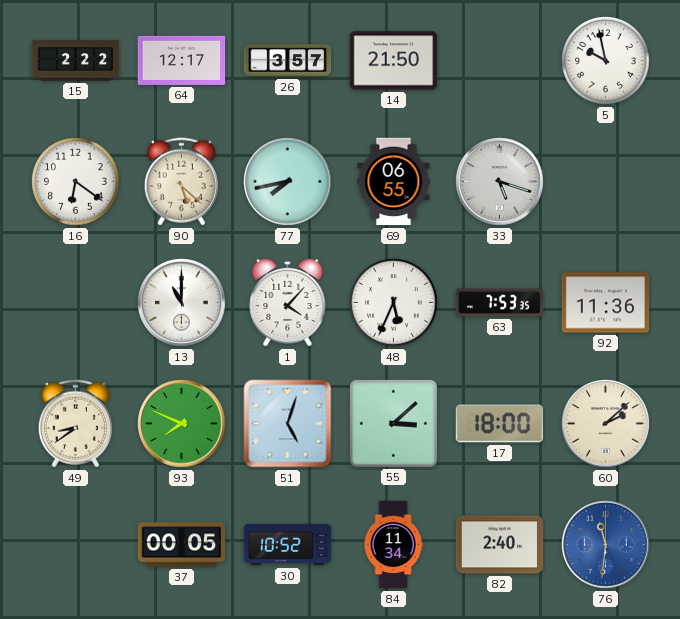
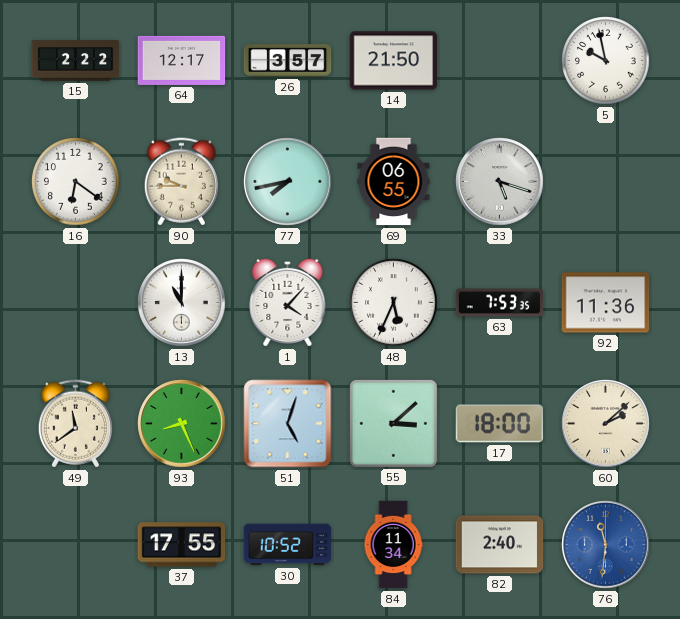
90: 5:22 -> 9:45 (181, 182)
49: 8:39 -> 11:39 (75, 424)
93: 7:49 -> 8:26 (182, 424)
37: 00:05 -> 17:55 (182, 545)
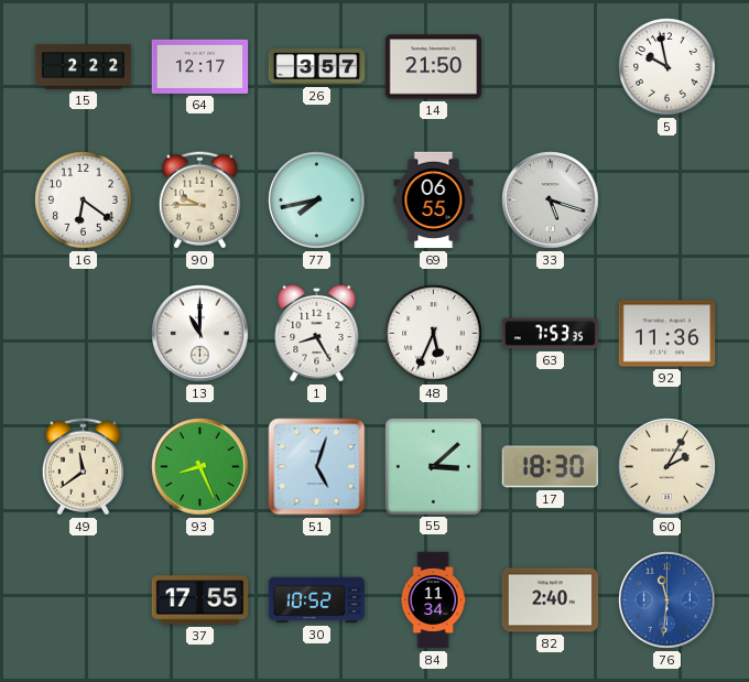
1: 4:07 -> 8:25 (317, 333)
17: 18:00 -> 18:30 (551, 467)
60: 2:08 -> 2:05 (667, 467)
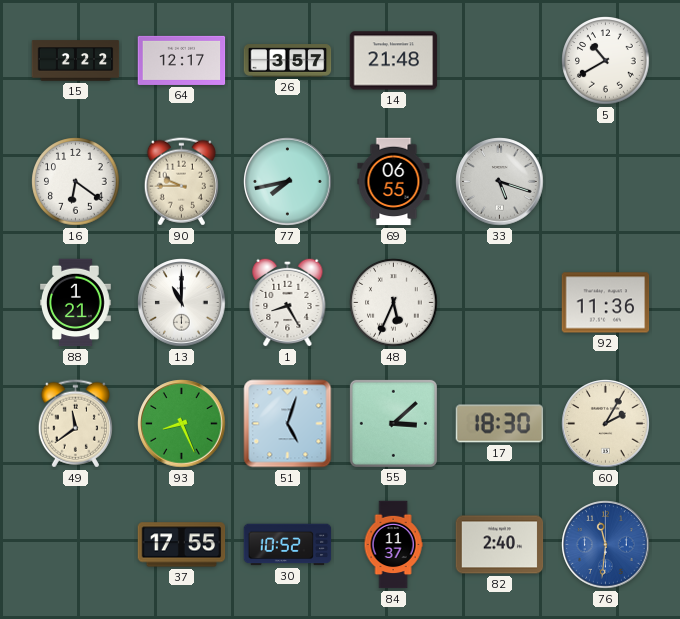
14: 21:50 -> 21:48 (394, 61)
5: 9:58 -> 10:40 (606, 61)
88: none -> 1:21 (76, 303)
63: 7:53 -> none (551, 334)
84: 11:34 -> 11:37 (393, 545)
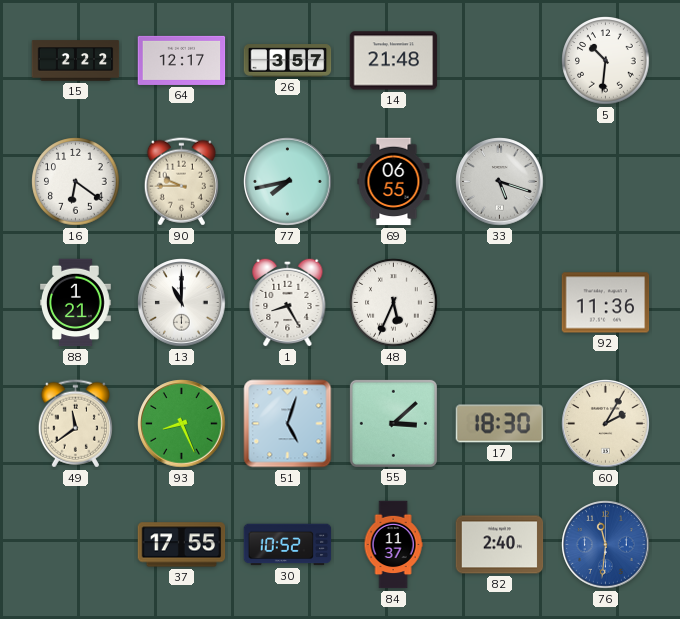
5: 10:40 -> 10:31 (606, 61)
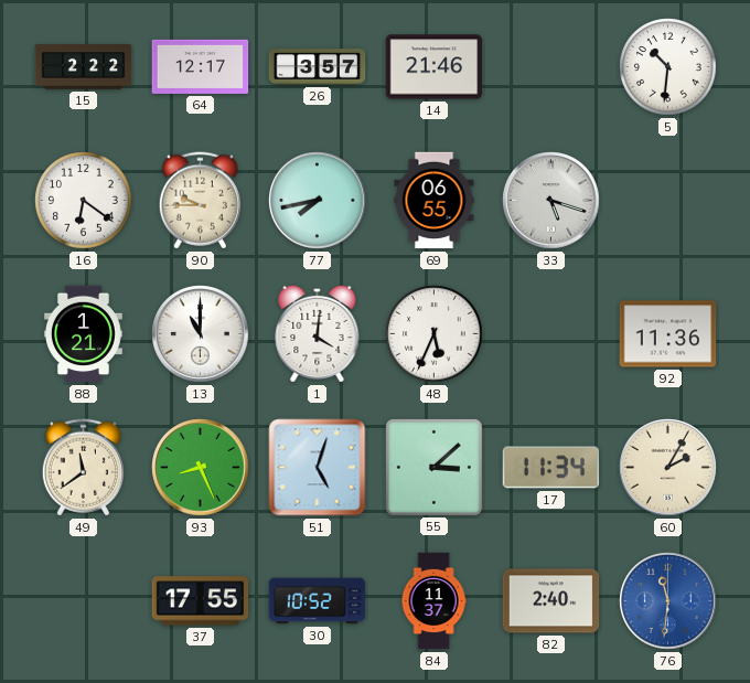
14: 21:48 -> 21:46 (435, 67)
1: 8:25 -> 4:01 (318, 333)
17: 18:30 -> 11:34 (551, 468)
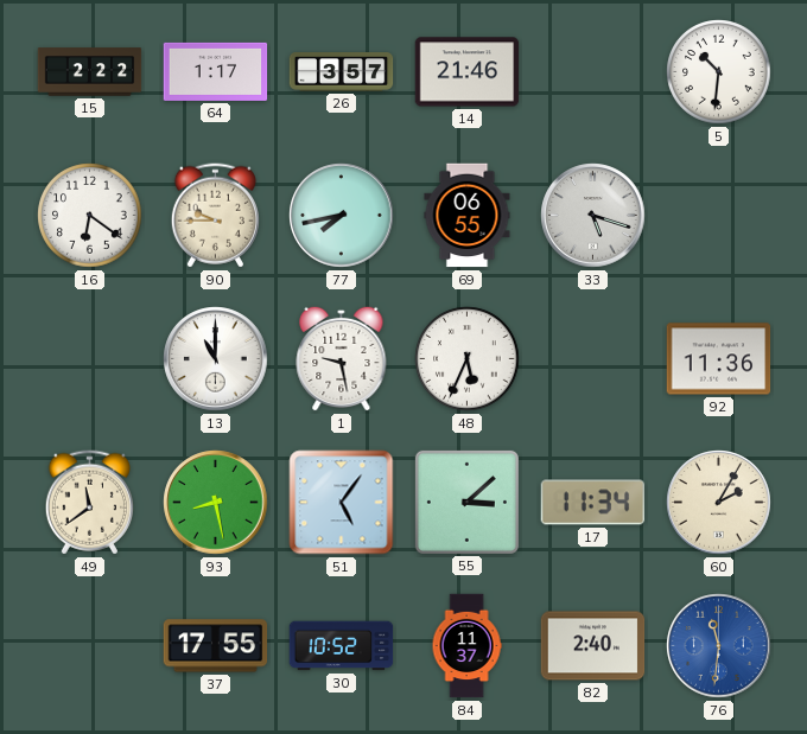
64: 12:17 -> 1:17 (216, 71)
88: 1:21 -> none (84, 334)
1: 4:01 -> 9:28 (342, 358)
93: 8:26 -> 8:28 (216, 503)
51: 5:03 -> 5:06 (342, 503)
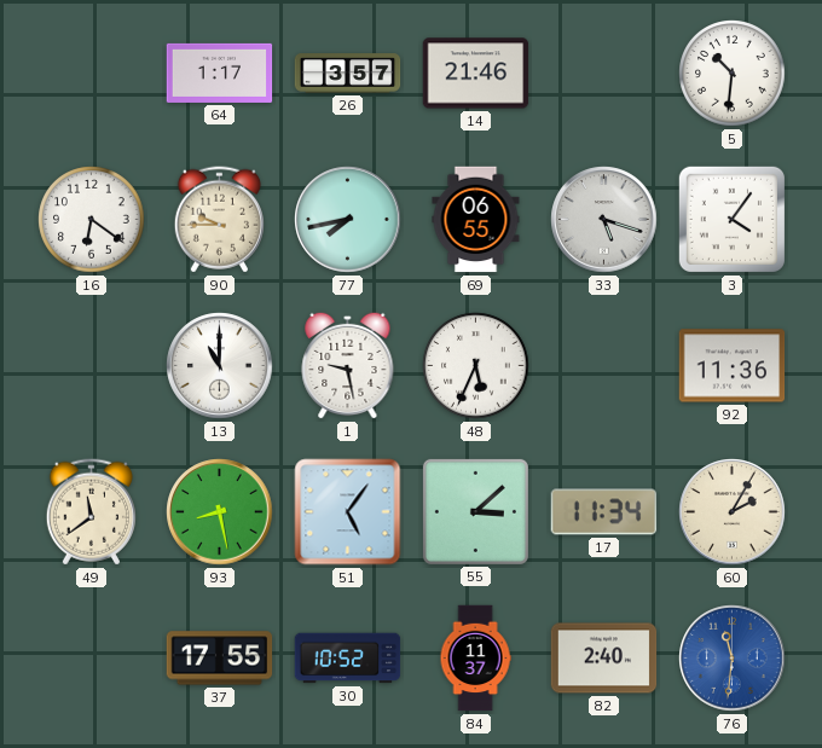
15: 2:22 -> none (90, 72)
3: none -> 4:06 (731, 219)
